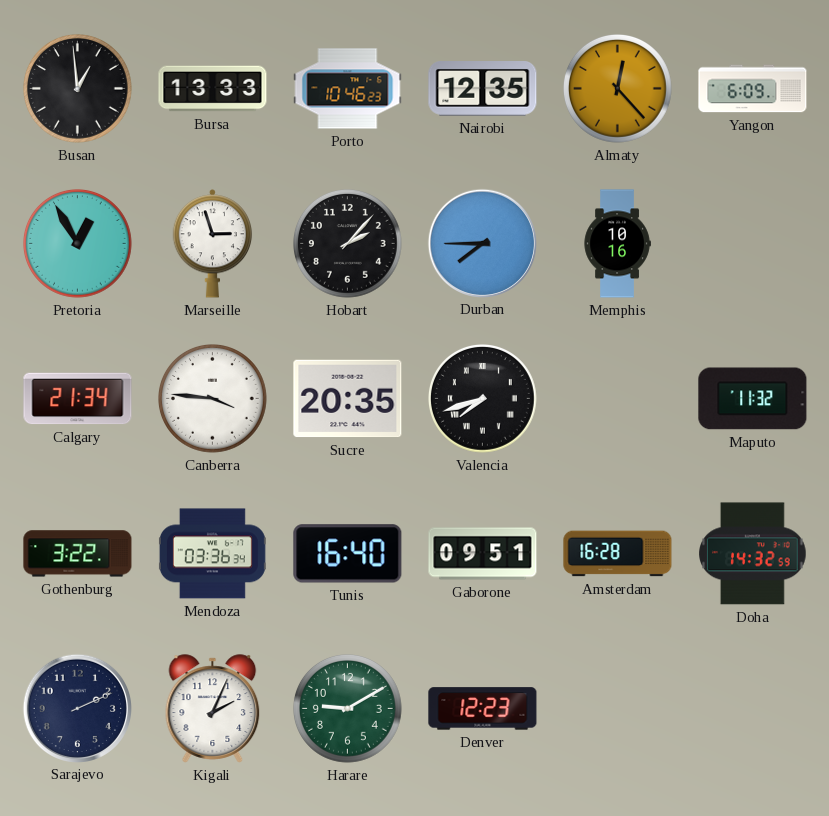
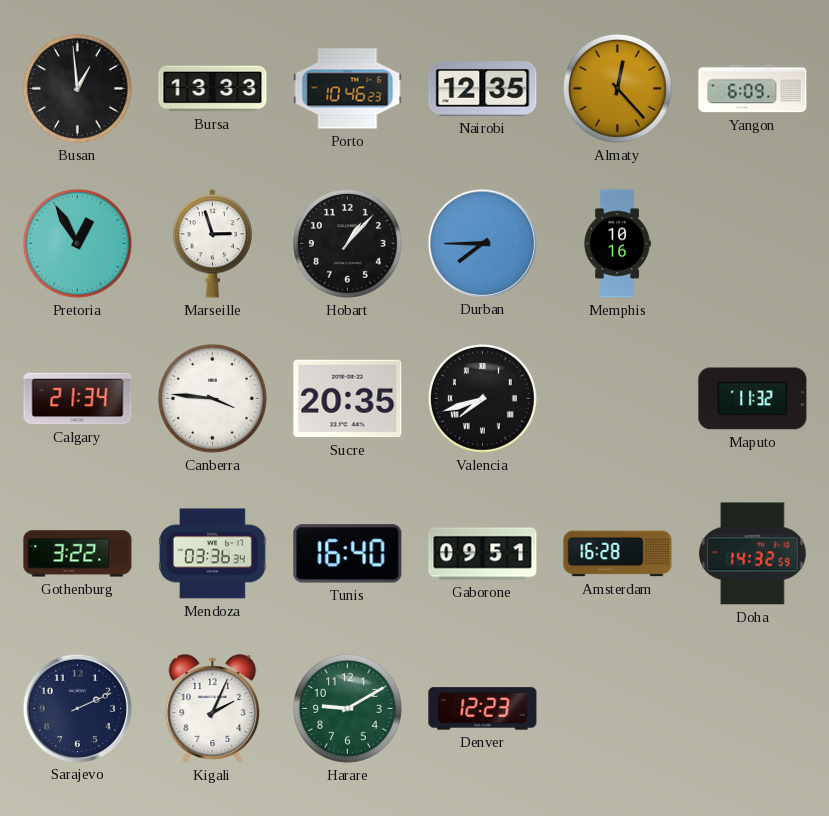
Hobart: 2:07 -> 1:07 (348, 244)
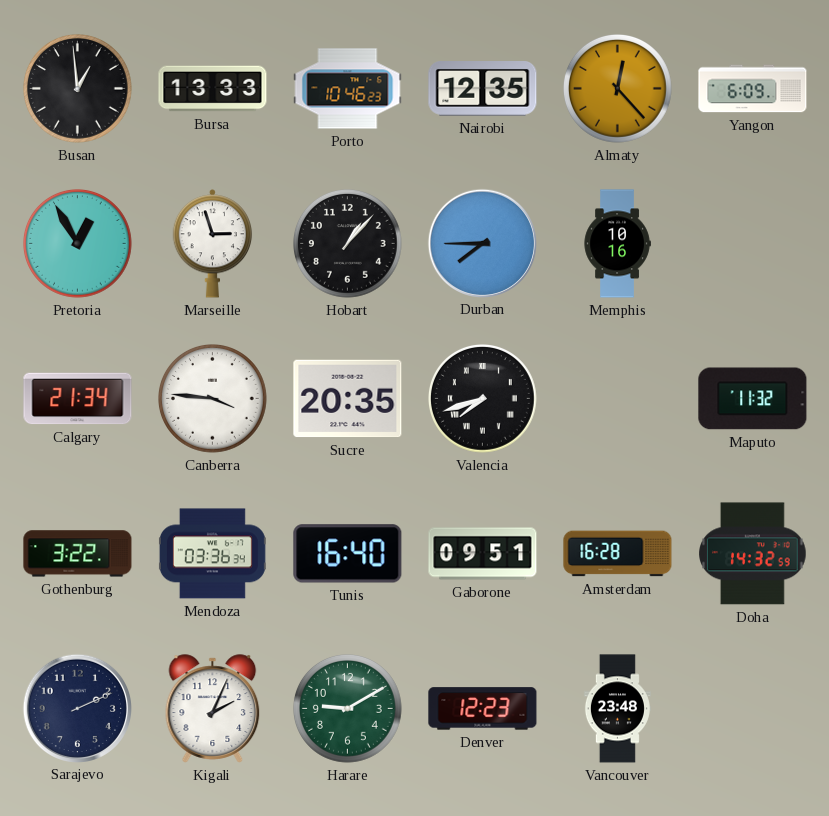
Vancouver: none -> 23:48 (617, 709)
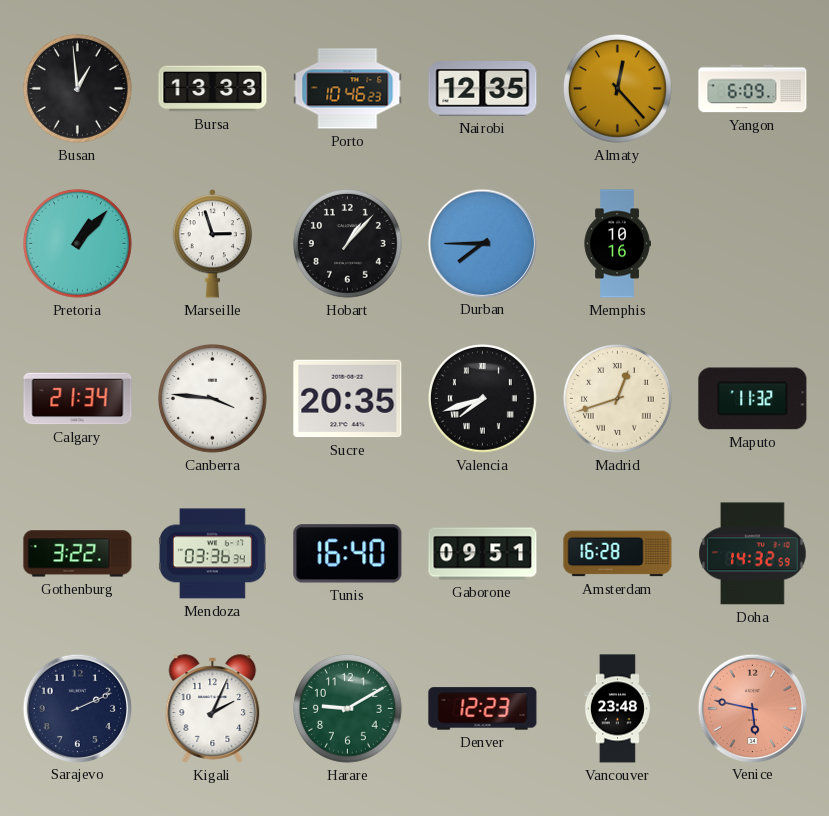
Pretoria: 12:55 -> 1:07 (78, 244)
Madrid: none -> 12:42 (618, 399)
Venice: none -> 5:47 (752, 708)
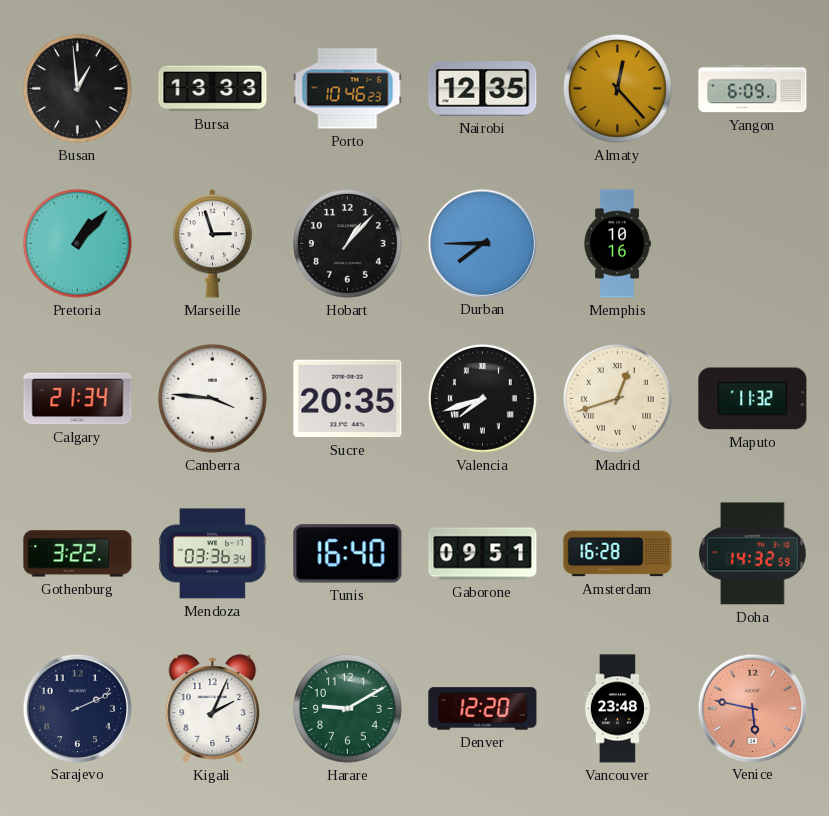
Denver: 12:23 -> 12:20 (483, 709)
